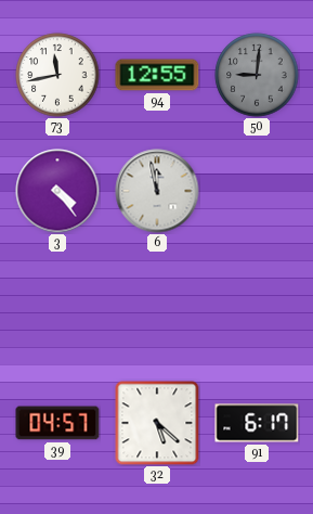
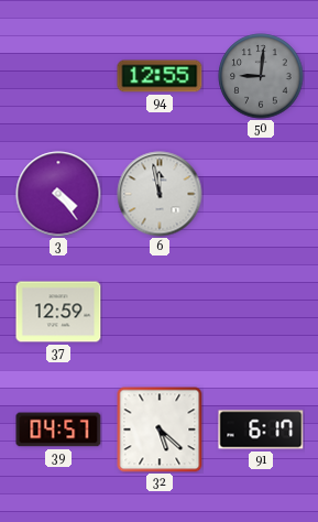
73: 11:43 -> none (57, 75)
37: none -> 12:59 (58, 312)
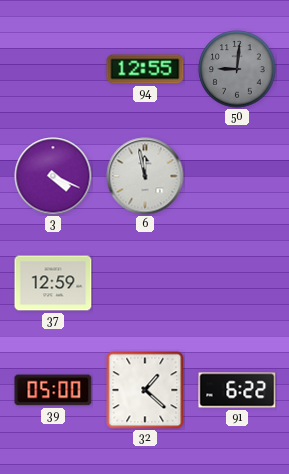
3: 4:24 -> 4:19 (53, 176)
39: 04:57 -> 05:00 (53, 390)
32: 5:22 -> 1:22 (145, 390)
91: 6:17 -> 6:22 (237, 390)
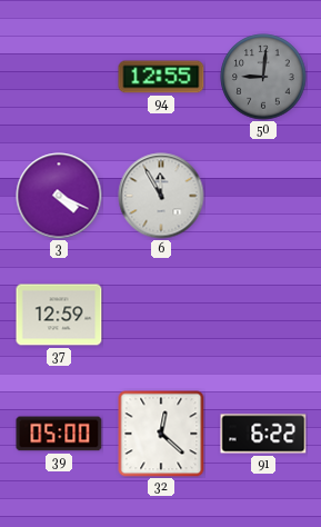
6: 11:58 -> 11:55 (161, 196)
32: 1:22 -> 12:22 (161, 434)
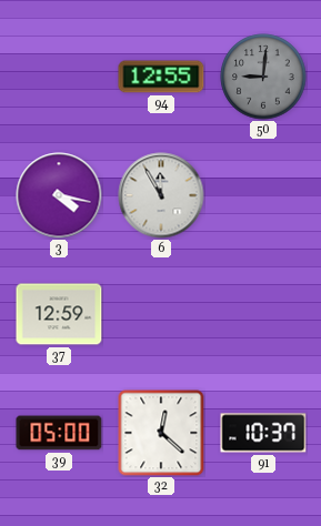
3: 4:19 -> 4:17 (59, 195)
91: 6:22 -> 10:37 (263, 433)
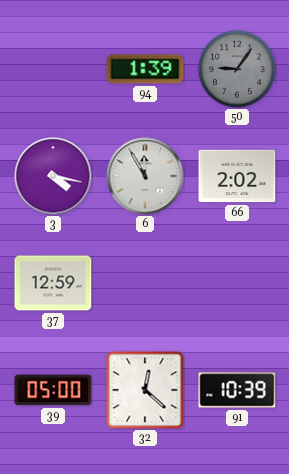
94: 12:55 -> 1:39 (145, 69)
50: 9:01 -> 9:06 (237, 69)
66: none -> 2:02 (237, 176)
91: 10:37 -> 10:39 (237, 390)
